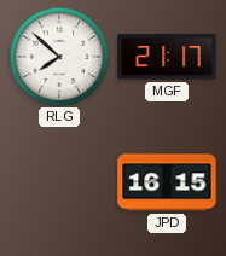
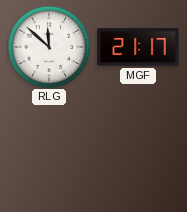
RLG: 7:52 -> 11:52 (49, 47)
JPD: 16:15 -> none (167, 182)
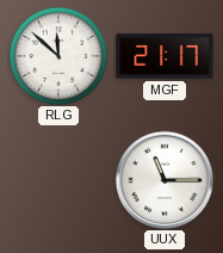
UUX: none -> 11:15 (165, 180)
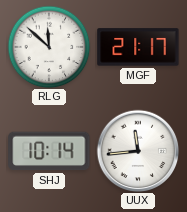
SHJ: none -> 10:14 (49, 151)
UUX: 11:15 -> 11:44 (138, 151)
